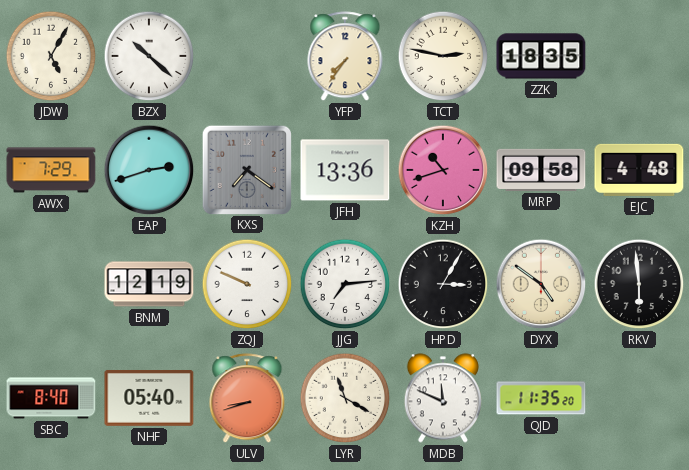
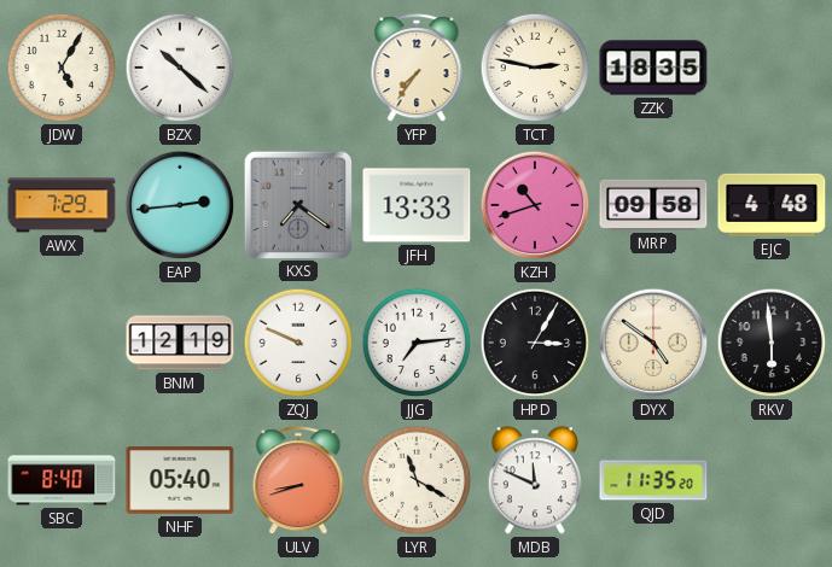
EAP: 2:42 -> 2:44 (180, 205)
JFH: 13:36 -> 13:33 (417, 205)
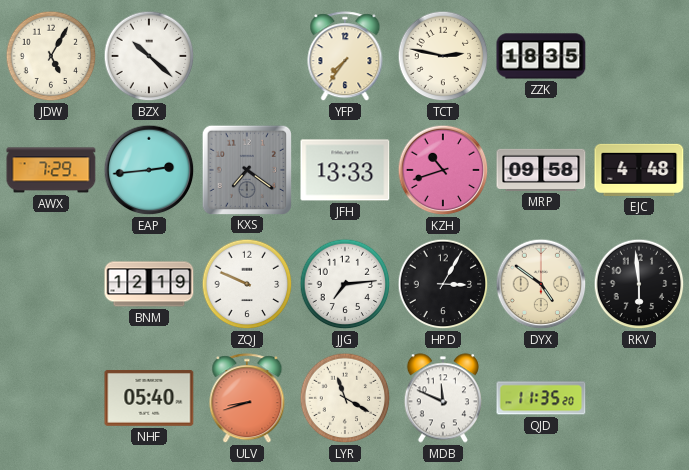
SBC: 8:40 -> none (62, 480)
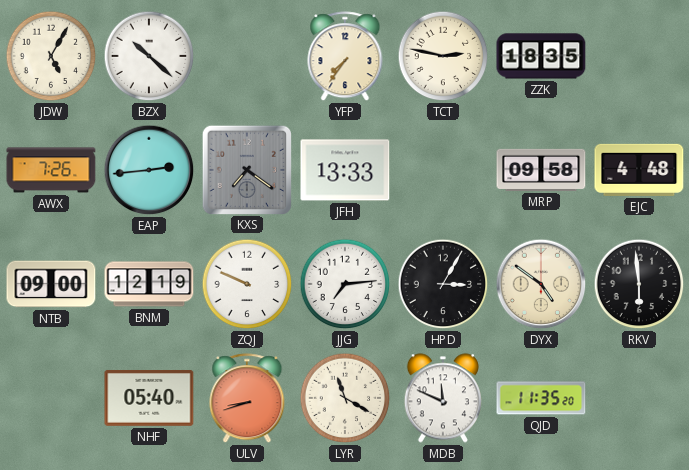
AWX: 7:29 -> 7:26 (51, 170)
KZH: 10:42 -> none (443, 170)
NTB: none -> 09:00 (51, 284)
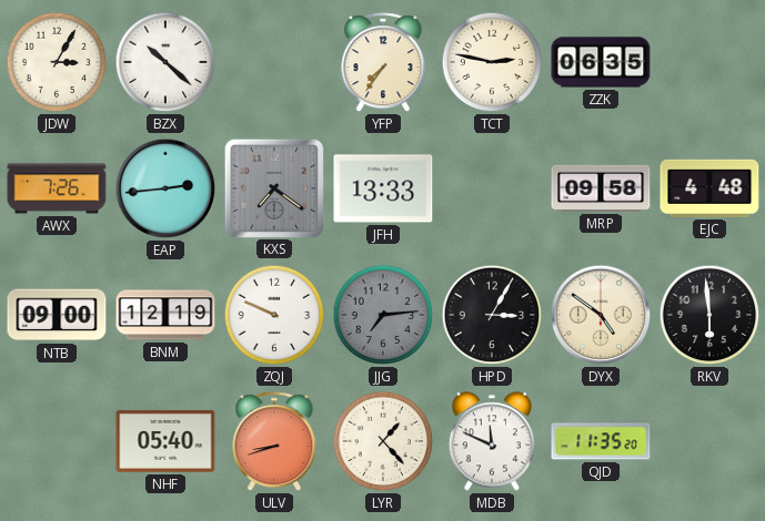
JDW: 5:05 -> 3:05 (57, 62)
ZZK: 18:35 -> 06:35 (601, 62)
JJG dial: white -> grey (383, 315)
LYR: 11:20 -> 1:23 (383, 441)
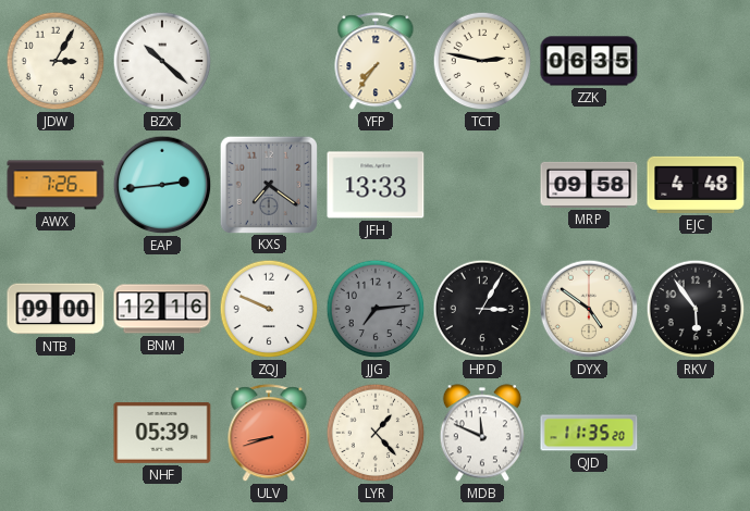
BNM: 12:19 -> 12:16 (162, 309)
RKV: 5:59 -> 5:54 (696, 309)
NHF: 05:40 -> 05:39 (162, 433)
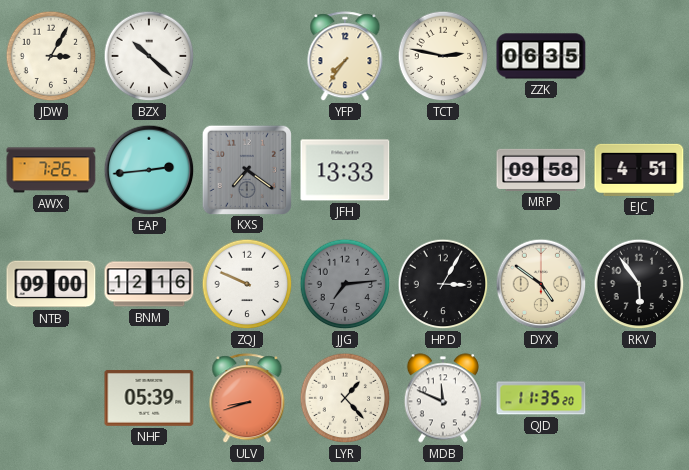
EJC: 4:48 -> 4:51 (639, 170)
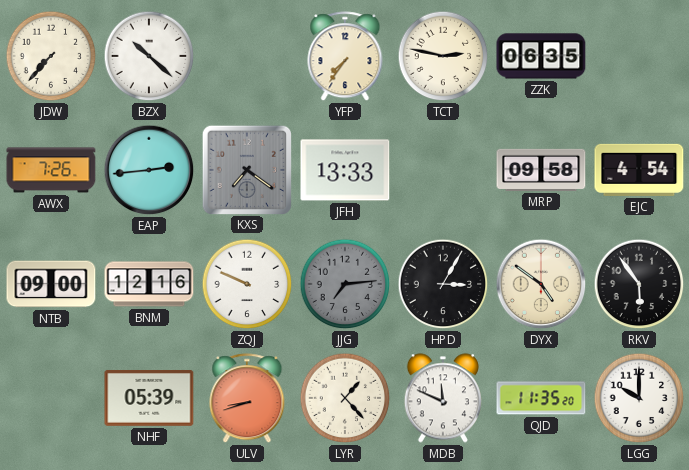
JDW: 3:05 -> 7:37 (51, 56)
EJC: 4:51 -> 4:54 (639, 170)
LGG: none -> 10:00 (639, 398)
